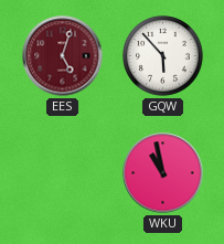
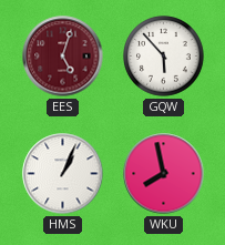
HMS: none -> 1:04 (63, 174)
WKU: 10:58 -> 7:58 (164, 174)
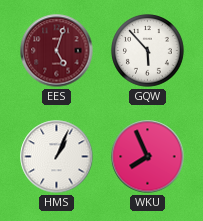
WKU: 7:58 -> 7:56 (148, 157)
